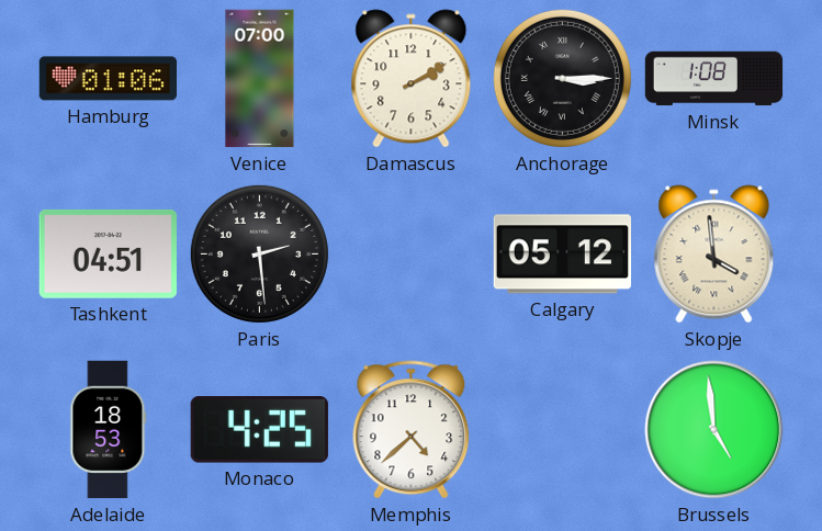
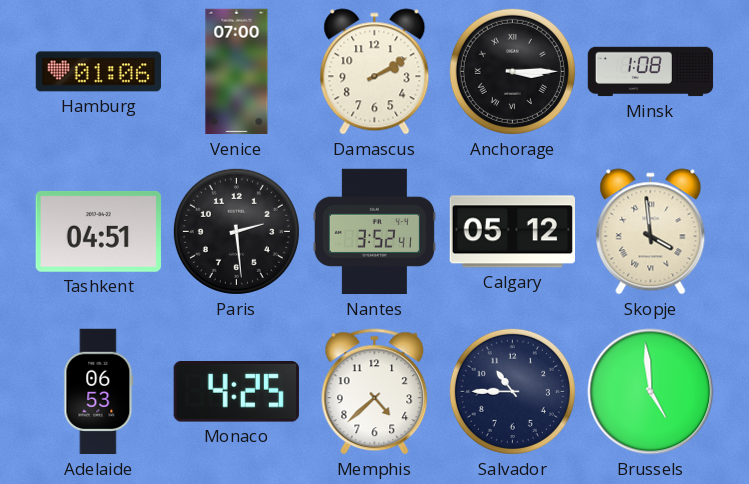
Nantes: none -> 3:52 (374, 232)
Adelaide: 18:53 -> 06:53 (99, 392)
Salvador: none -> 10:45 (512, 391)
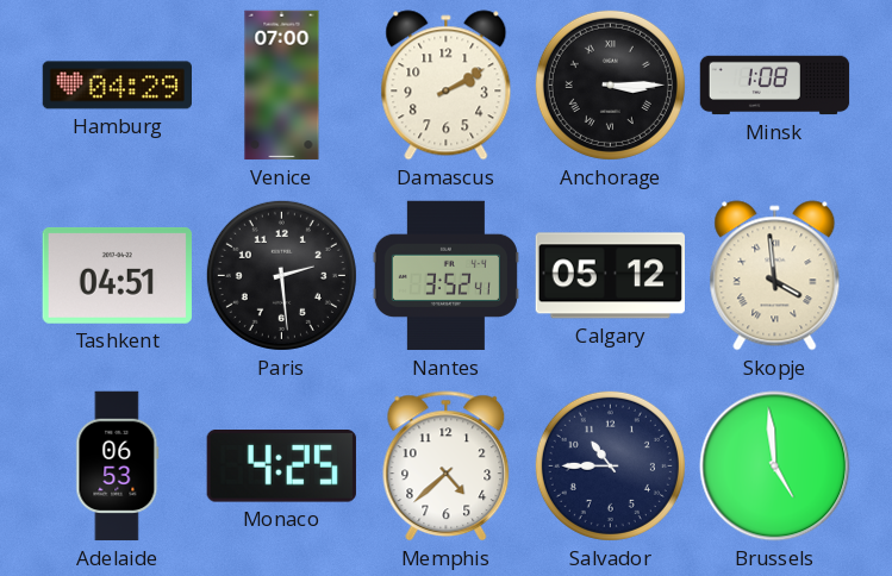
Hamburg: 01:06 -> 04:29 (117, 86)
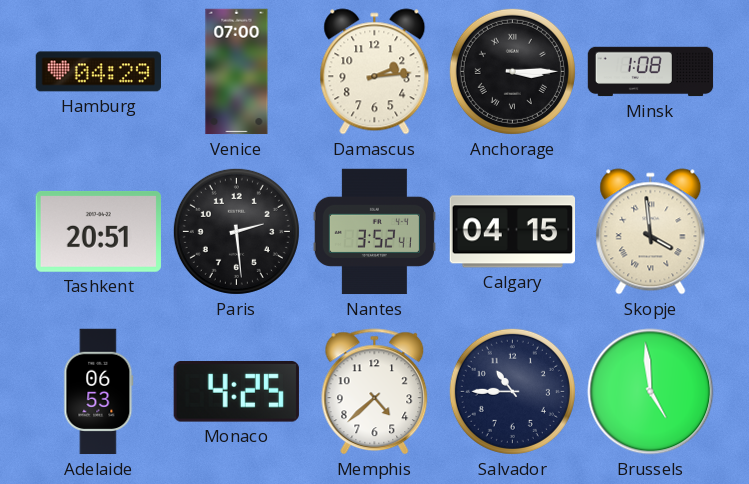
Damascus: 2:10 -> 2:14 (375, 72)
Tashkent: 04:51 -> 20:51 (98, 231)
Calgary: 05:12 -> 04:15 (512, 232)
